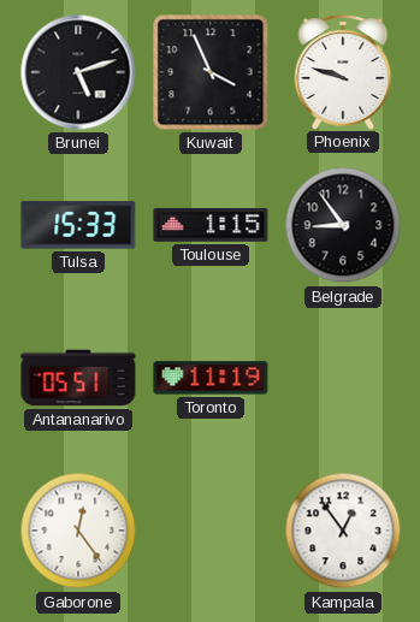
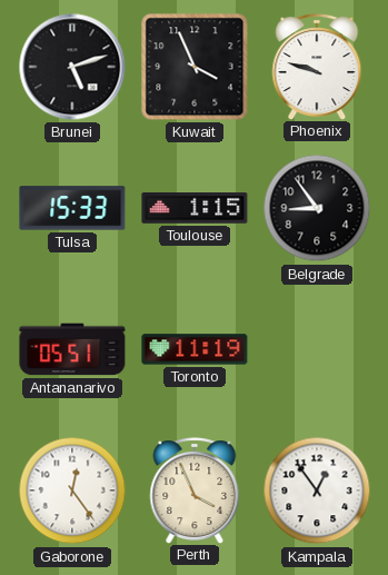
Perth: none -> 3:56 (195, 490)
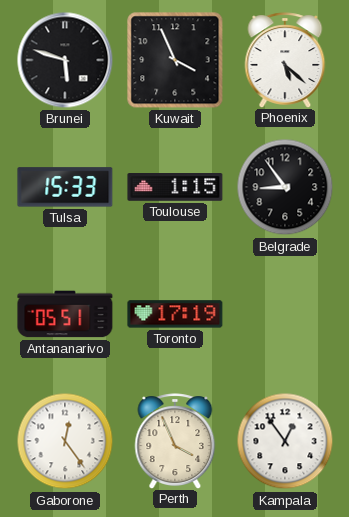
Brunei: 5:12 -> 5:48 (65, 60)
Phoenix: 9:48 -> 5:22 (285, 60)
Toronto: 11:19 -> 17:19 (175, 314)
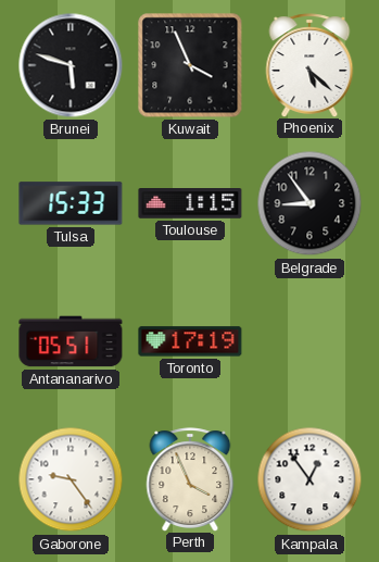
Gaborone: 12:24 -> 9:24 (71, 479)
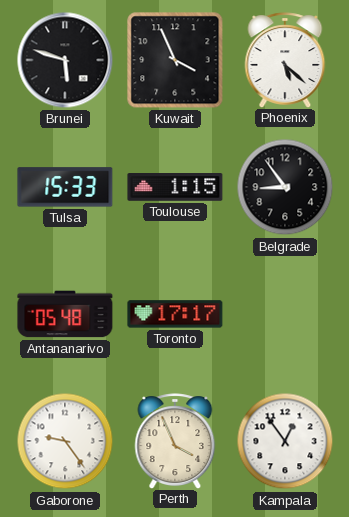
Antananarivo: 05:51 -> 05:48 (65, 314)
Toronto: 17:19 -> 17:17 (175, 314)
